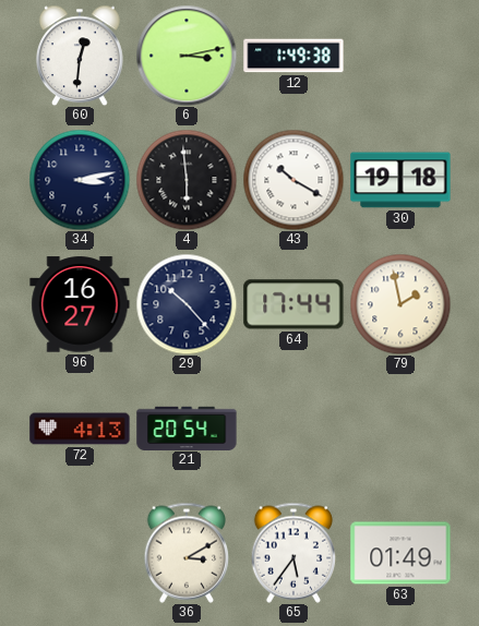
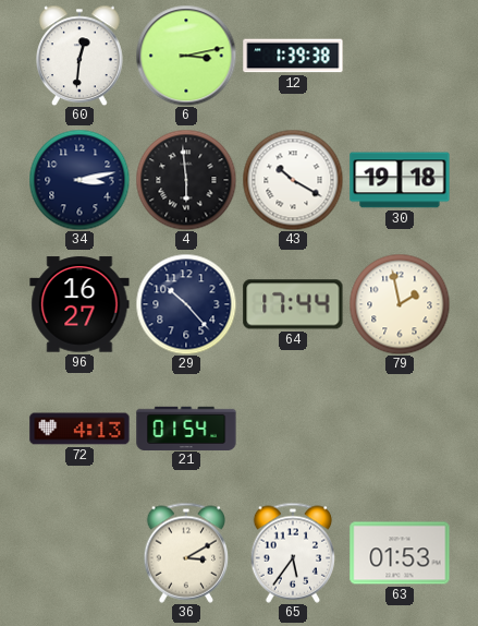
12: 1:49 -> 1:39 (293, 56)
21: 20:54 -> 01:54 (186, 428)
63: 01:49 -> 01:53 (400, 553)
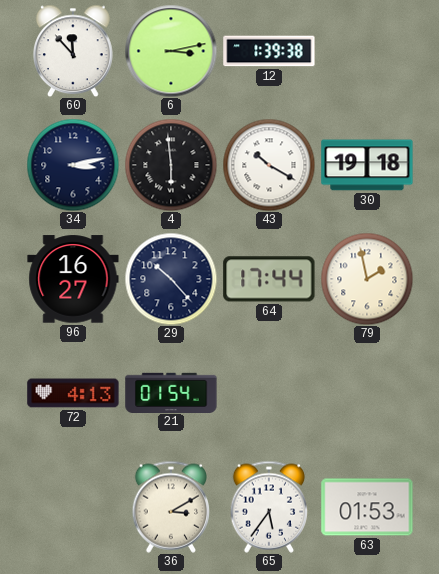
60: 12:31 -> 11:53 (74, 51)
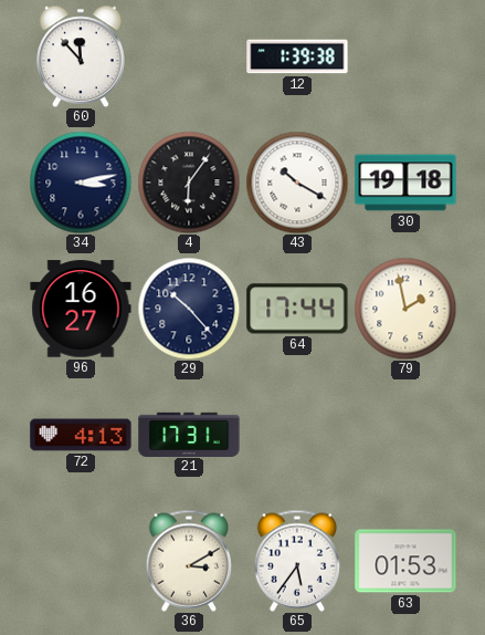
6: 3:13 -> none (171, 51)
4: 5:59 -> 6:06 (189, 183)
21: 01:54 -> 17:31 (189, 434)
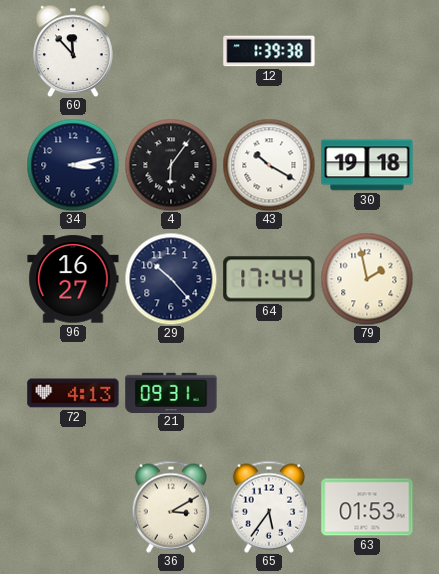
21: 17:31 -> 09:31 (171, 392)
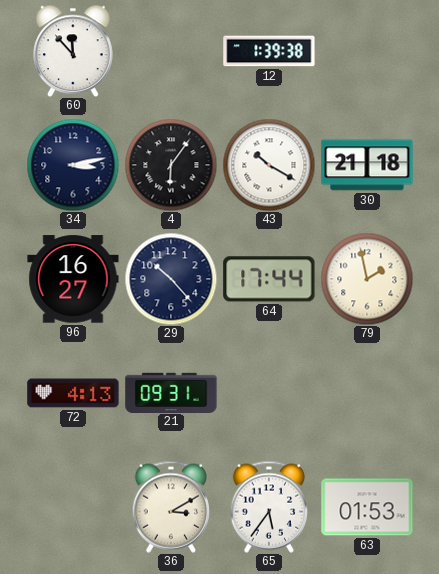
30: 19:18 -> 21:18 (367, 165)
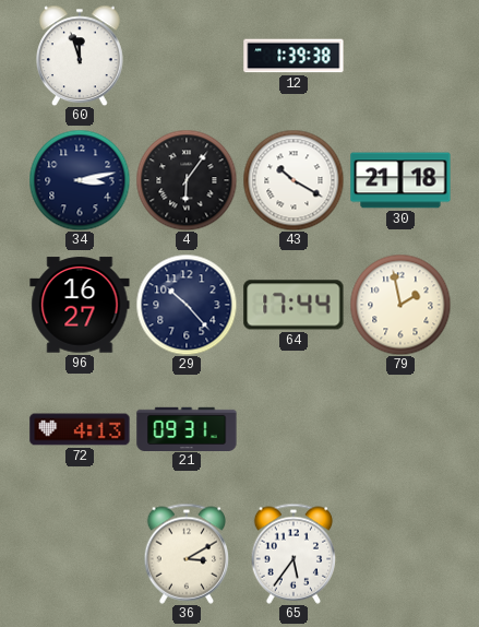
60: 11:53 -> 11:57 (81, 56)
63: 01:53 -> none (367, 507)
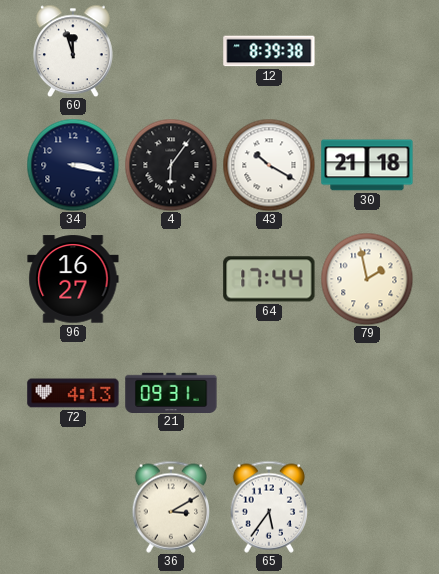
12: 1:39 -> 8:39 (269, 51)
34: 3:13 -> 3:17 (73, 165)
29: 10:23 -> none (187, 305)
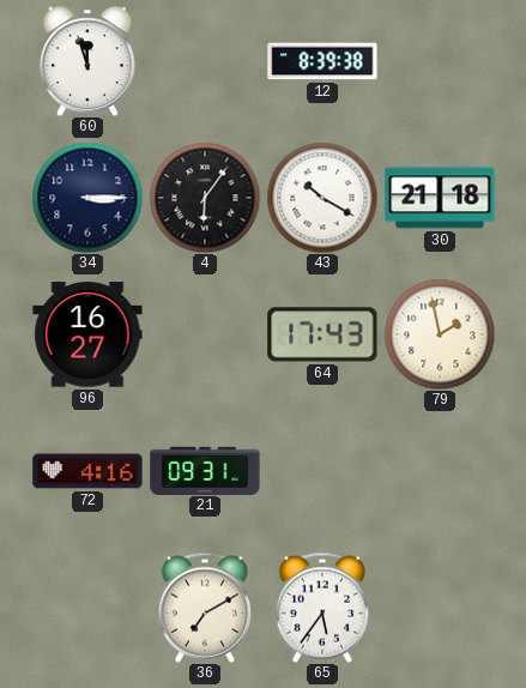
34: 3:17 -> 3:15 (87, 198)
64: 17:44 -> 17:43 (322, 334)
72: 4:13 -> 4:16 (87, 471)
36: 3:10 -> 7:10 (205, 608)
